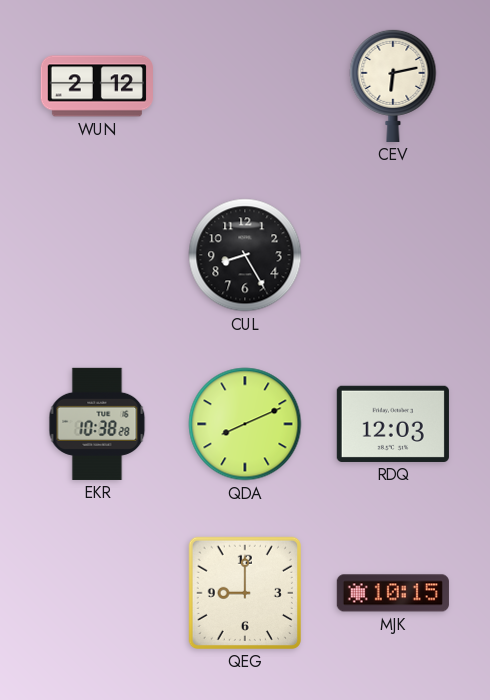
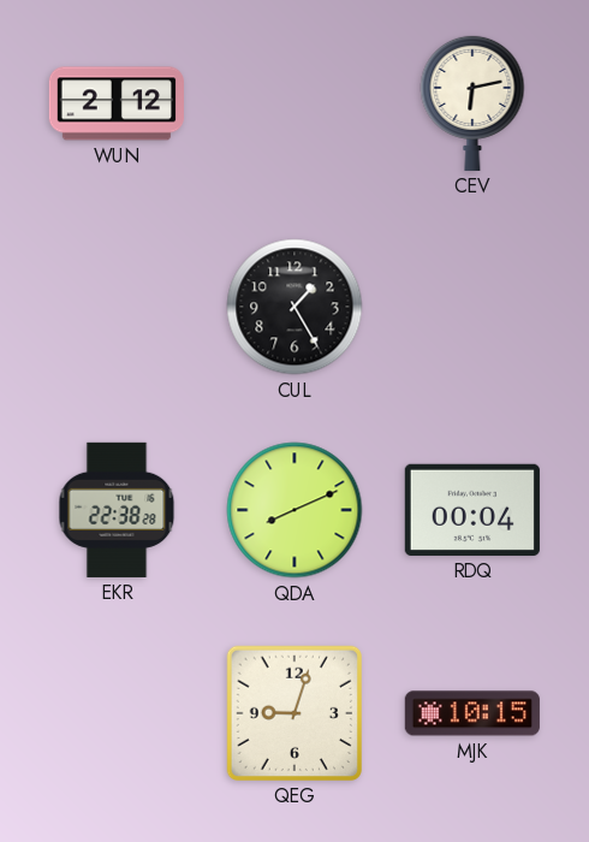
CUL: 8:25 -> 1:25 (294, 307)
EKR: 10:38 -> 22:38 (117, 510)
RDQ: 12:03 -> 00:04 (472, 510)
QEG: 9:00 -> 9:03 (294, 713)
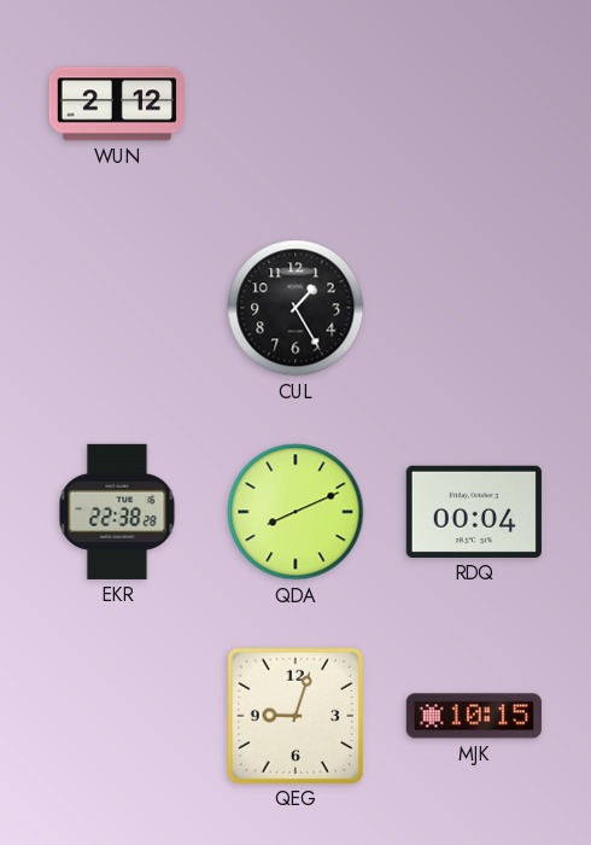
CEV: 6:13 -> none (472, 102)
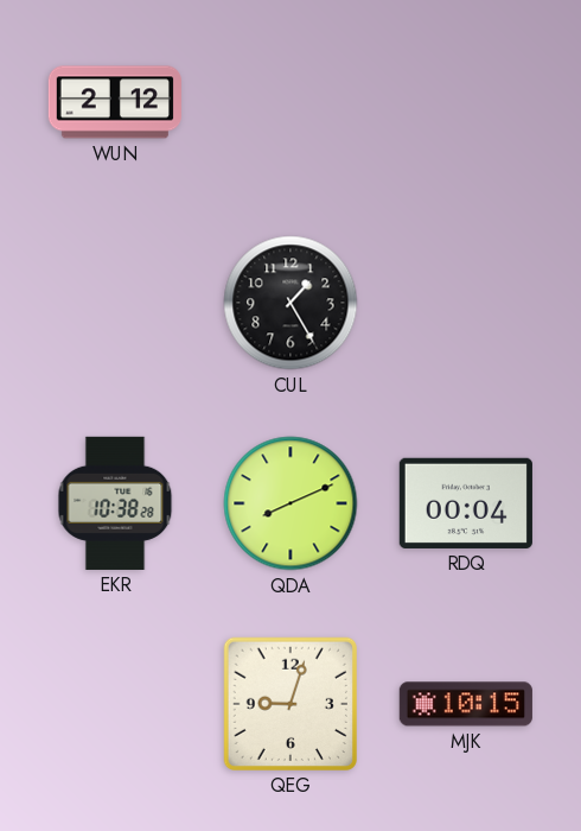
EKR: 22:38 -> 10:38 (115, 503)
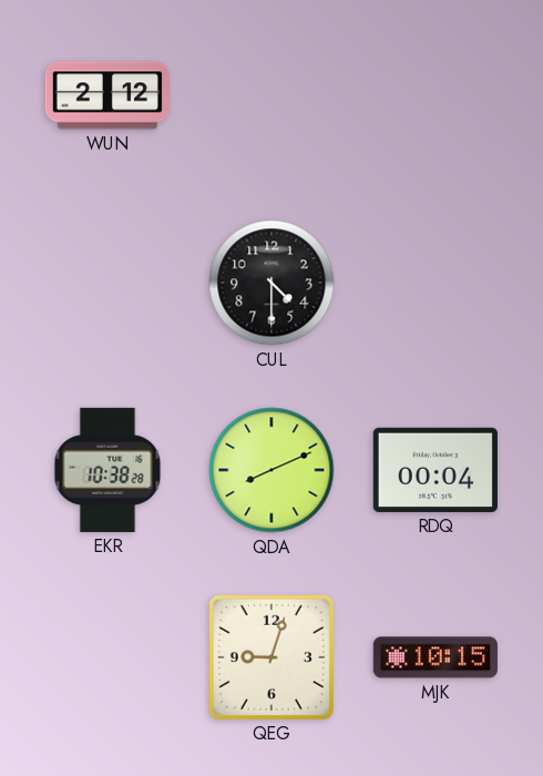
CUL: 1:25 -> 4:30 (271, 283)
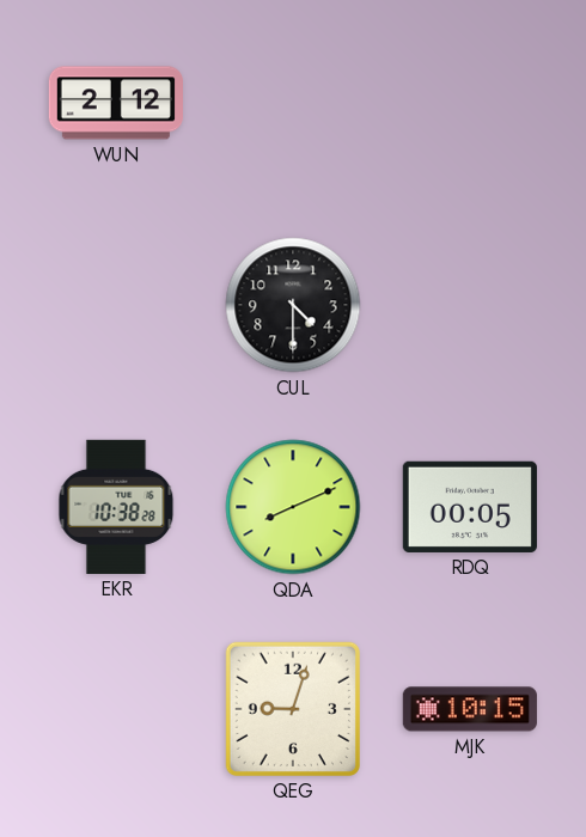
RDQ: 00:04 -> 00:05 (470, 507)
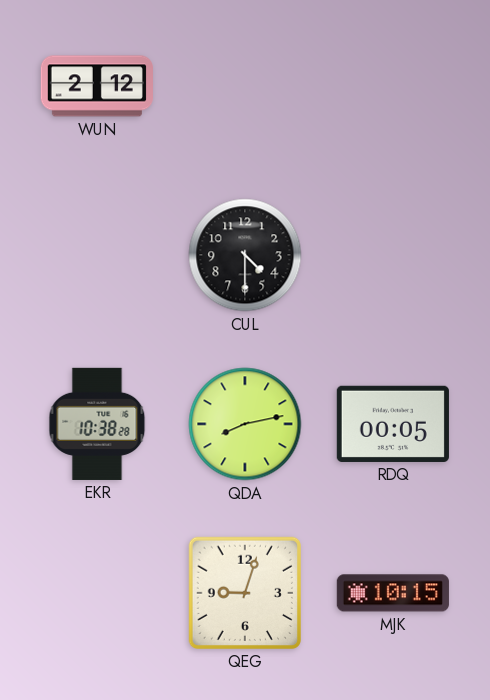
QDA: 8:11 -> 8:13 (245, 424)
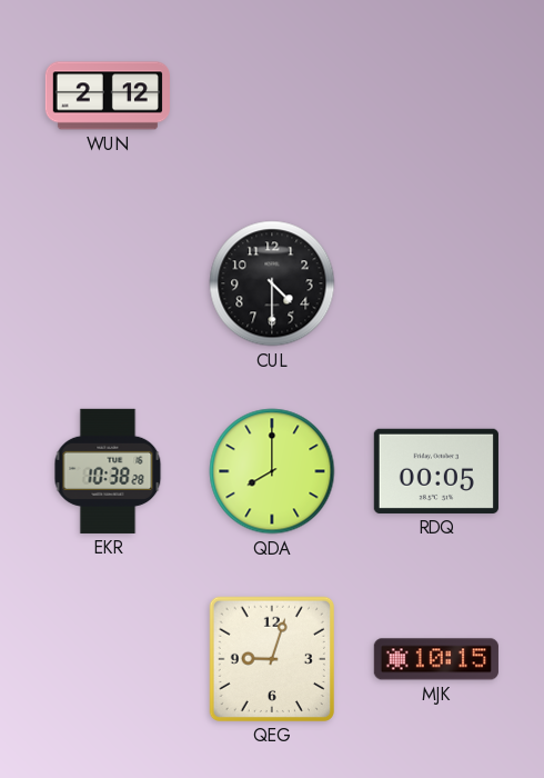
QDA: 8:13 -> 8:00 (272, 471)
